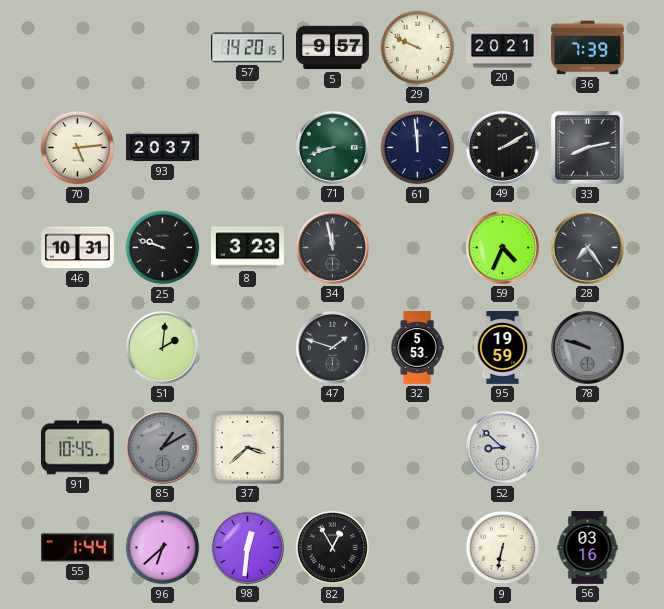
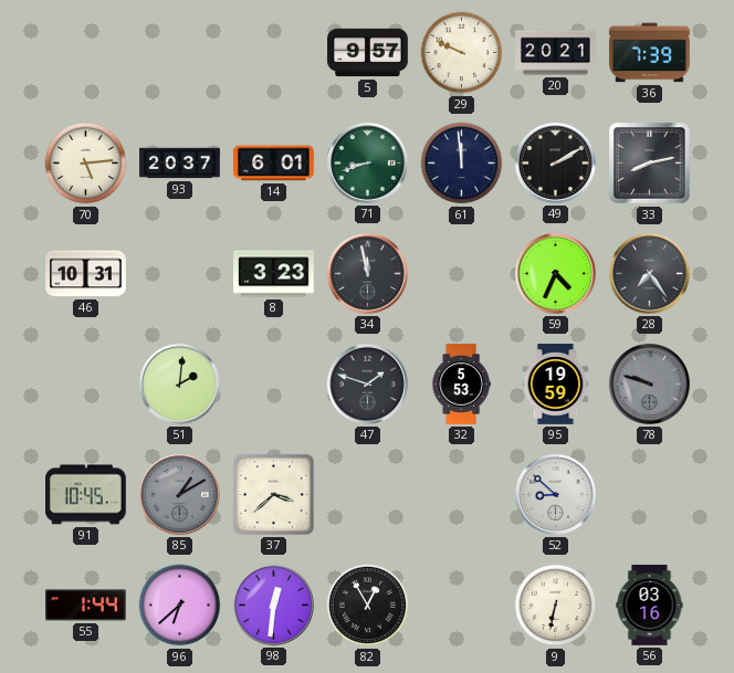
57: 14:20 -> none (248, 48)
14: none -> 6:01 (274, 164)
25: 9:48 -> none (163, 248)
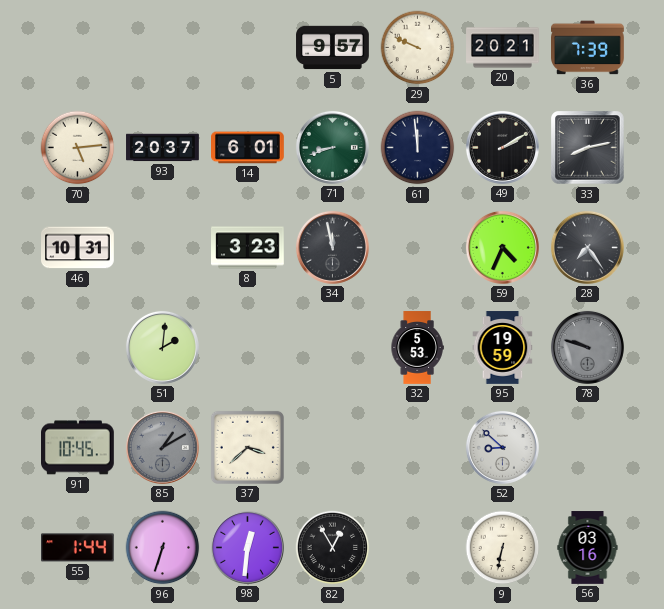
47: 1:48 -> none (367, 383)
96: 6:38 -> 6:33 (163, 548)
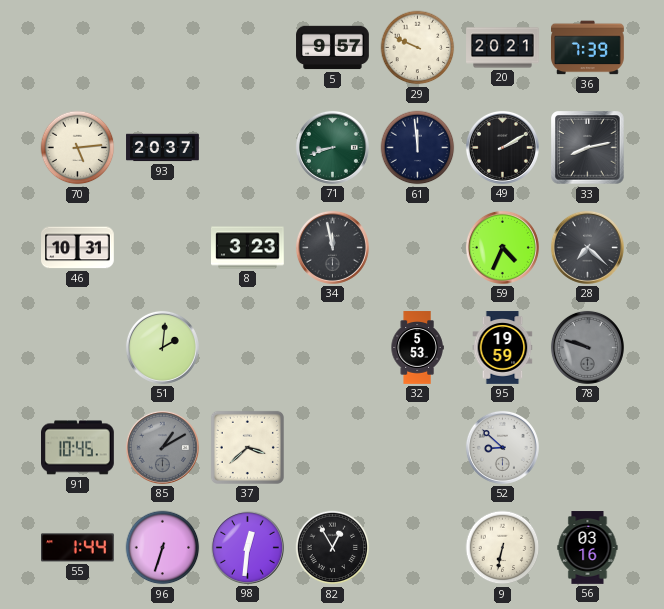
14: 6:01 -> none (248, 148)
28: 7:24 -> 7:22 (587, 247)
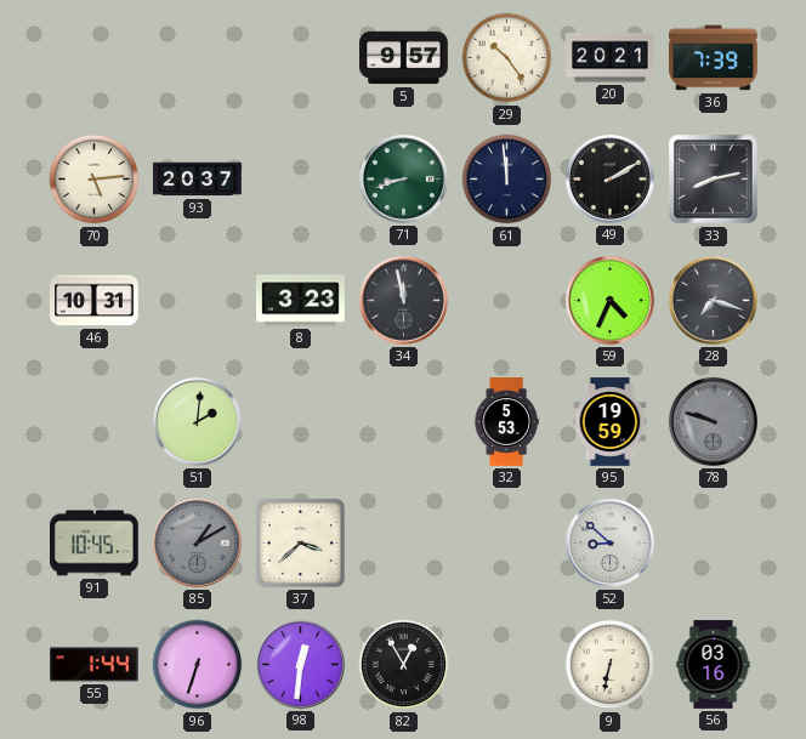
29: 9:49 -> 10:24 (507, 58)
28: 7:22 -> 7:18 (713, 300)
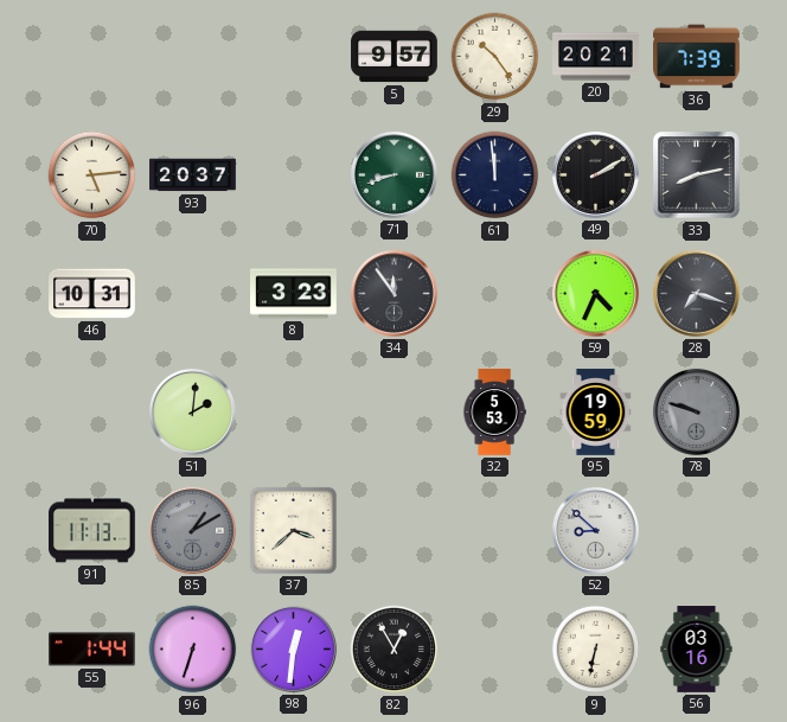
34: 11:58 -> 11:54 (393, 293)
91: 10:45 -> 11:13 (92, 531)
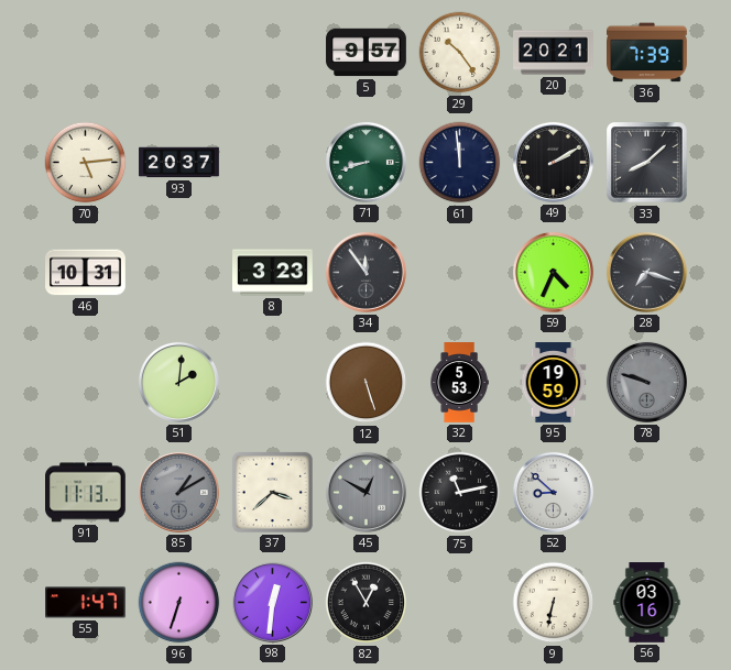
33: 8:13 -> 8:08 (647, 163)
12: none -> 5:27 (367, 383)
45: none -> 12:50 (365, 492)
75: none -> 11:13 (460, 493)
55: 1:44 -> 1:47 (86, 603)
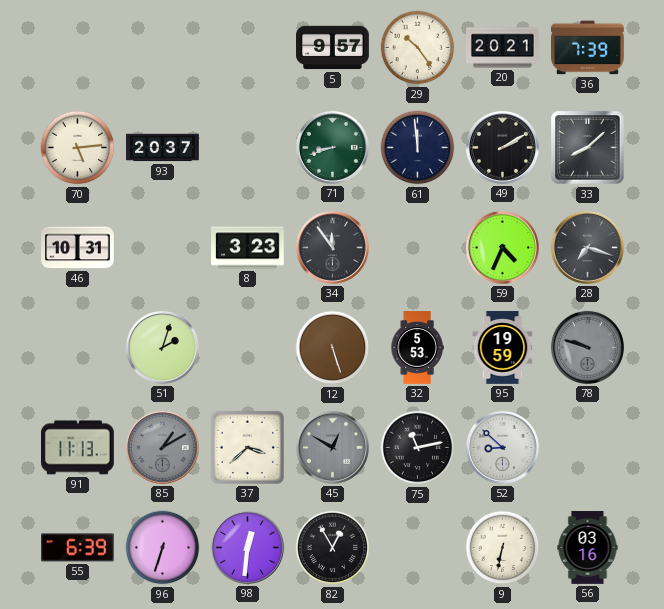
51: 2:01 -> 2:03 (162, 347)
55: 1:47 -> 6:39 (78, 548)
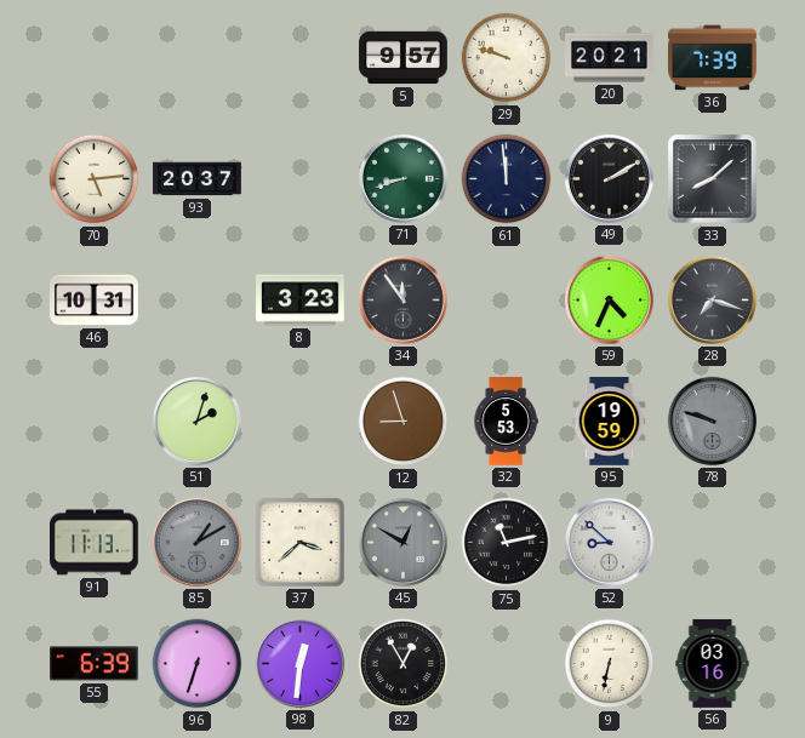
29: 10:24 -> 9:48 (507, 58)
12: 5:27 -> 8:57 (404, 422)
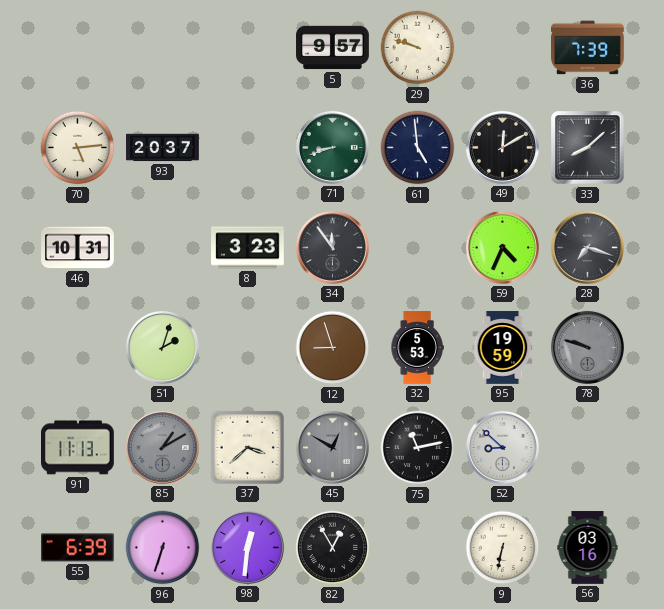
20: 20:21 -> none (610, 58)
61: 11:59 -> 4:59 (418, 148)
49: 2:10 -> 12:10 (502, 147)
